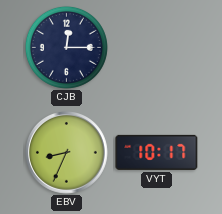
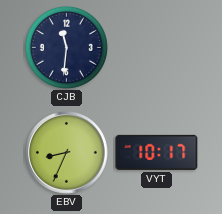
CJB: 12:15 -> 11:31 (66, 47)
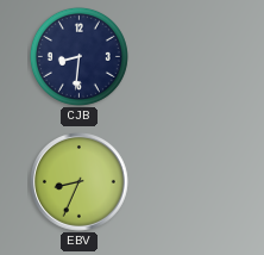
CJB: 11:31 -> 8:31 (78, 56)
VYT: 10:17 -> none (157, 152)
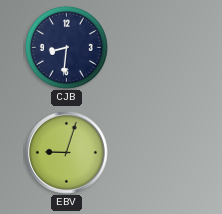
EBV: 8:34 -> 9:03 (67, 153)
